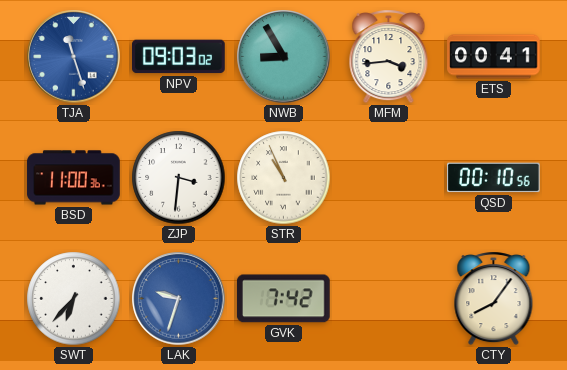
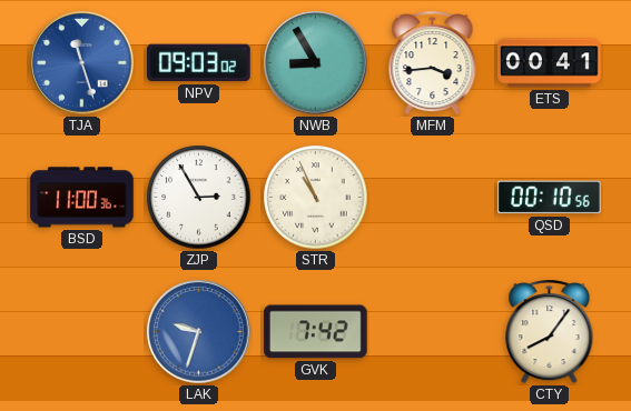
ZJP: 3:31 -> 2:55 (199, 198)
SWT: 6:37 -> none (74, 299)
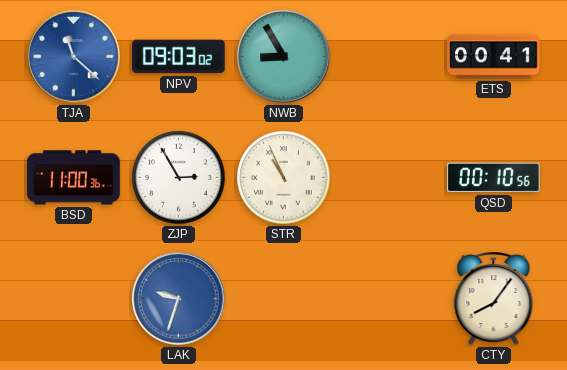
TJA: 11:27 -> 11:22 (74, 57)
MFM: 3:44 -> none (433, 63)
GVK: 7:42 -> none (315, 332)
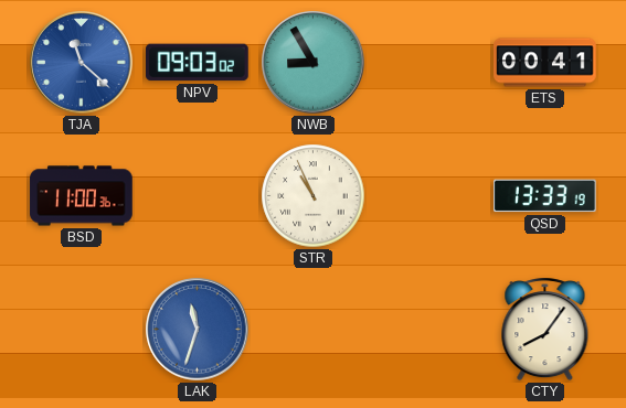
ZJP: 2:55 -> none (179, 178)
QSD: 00:10 -> 13:33 (545, 196)
LAK: 9:33 -> 11:33 (198, 330)
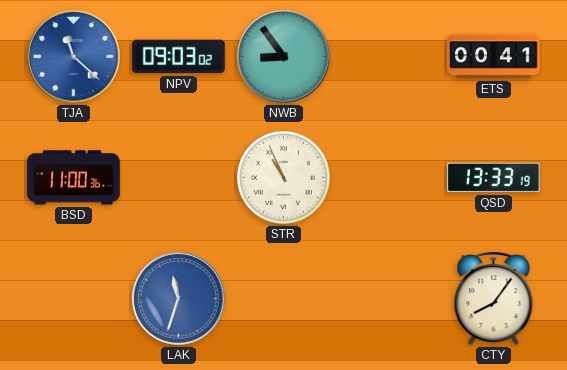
NWB: 8:55 -> 8:54 (284, 57)
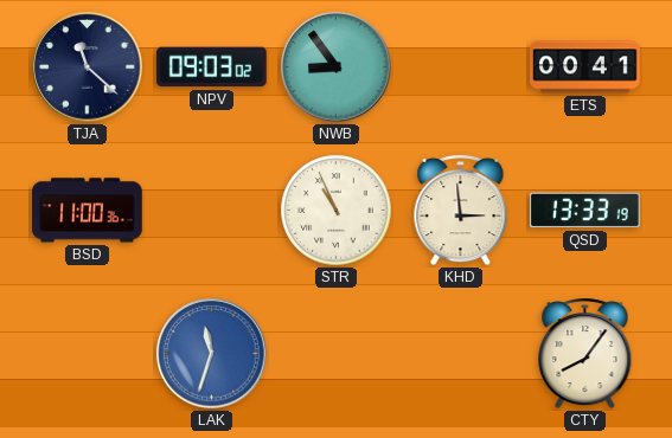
TJA dial: blue -> navy (88, 67)
KHD: none -> 2:59 (461, 211)
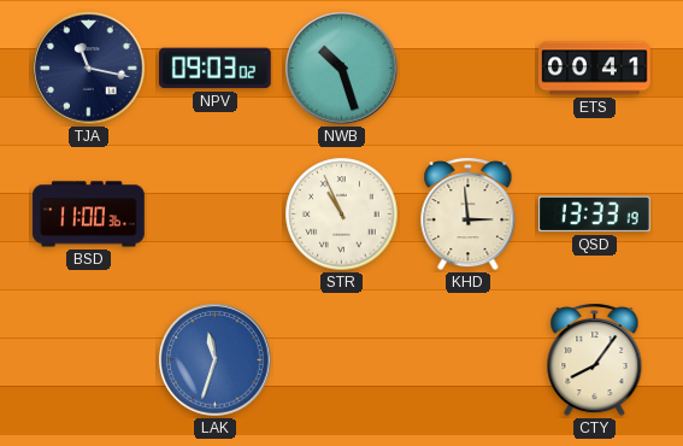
TJA: 11:22 -> 11:17 (89, 69)
NWB: 8:54 -> 10:27 (342, 69)
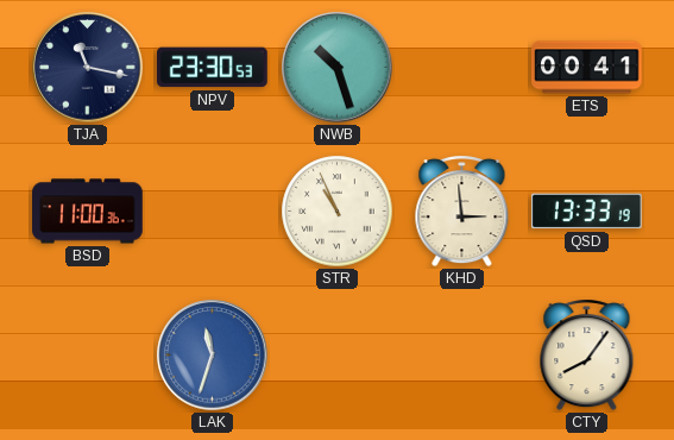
NPV: 09:03 -> 23:30 (213, 68)
